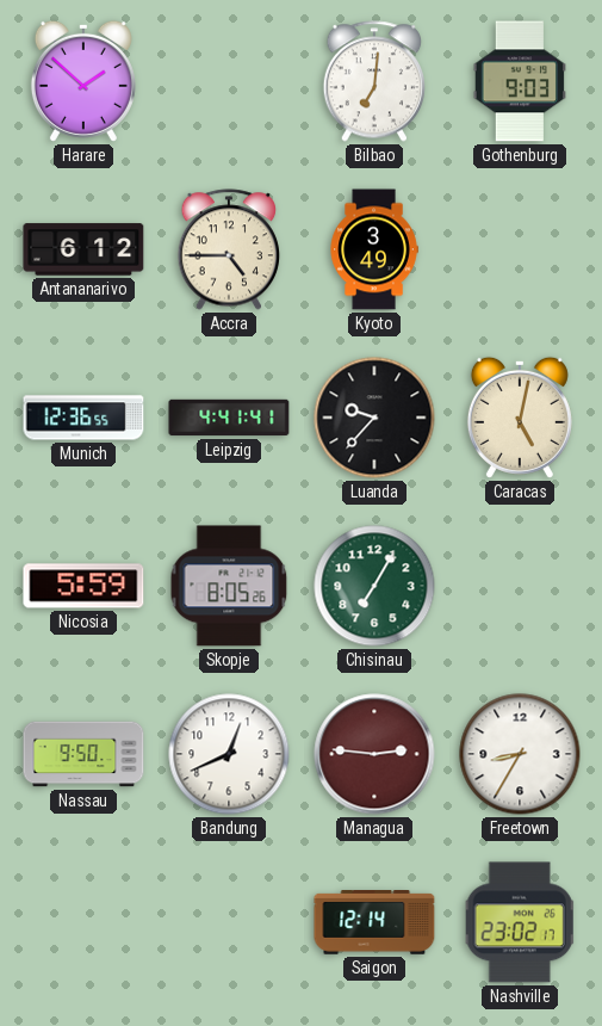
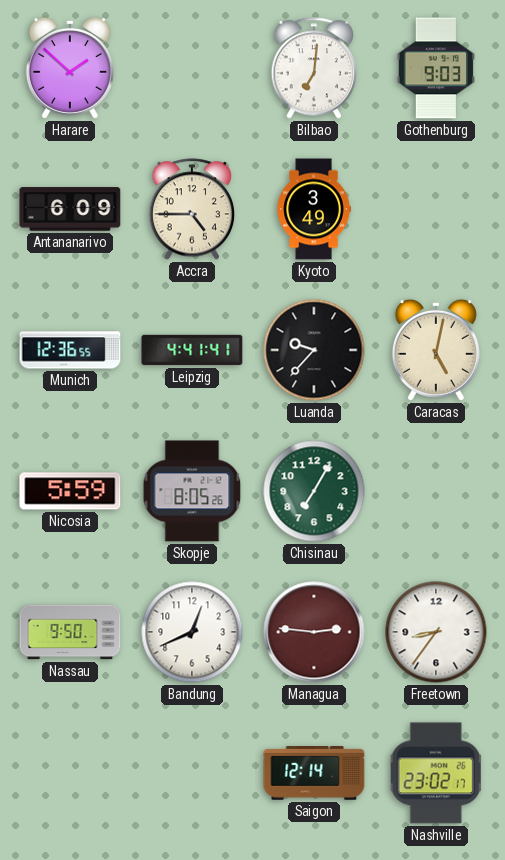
Antananarivo: 6:12 -> 6:09 (70, 209)
Freetown: 8:35 -> 8:36 (436, 632)
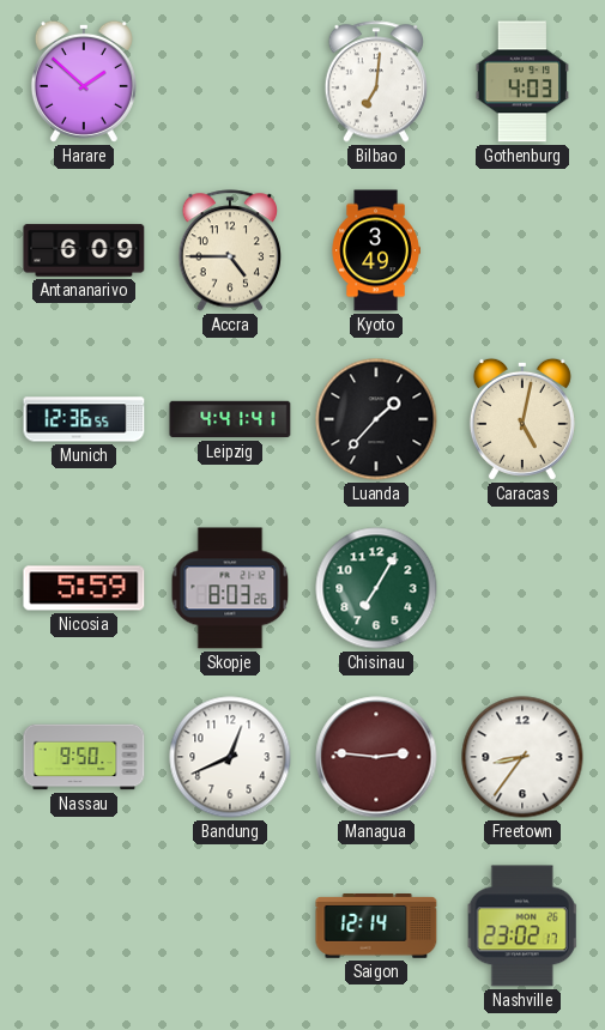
Gothenburg: 9:03 -> 4:03 (522, 81)
Luanda: 9:37 -> 1:37 (376, 419)
Skopje: 8:05 -> 8:03 (230, 588)
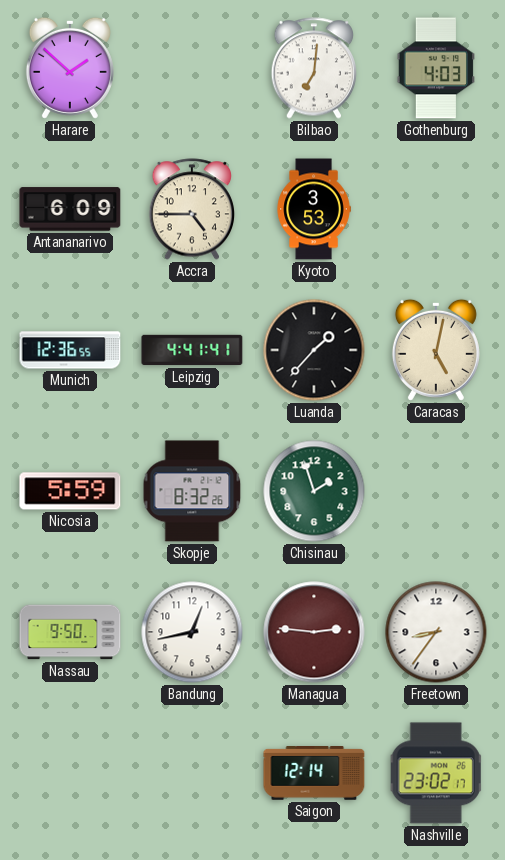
Kyoto: 3:49 -> 3:53 (314, 209)
Skopje: 8:03 -> 8:32 (192, 491)
Chisinau: 7:05 -> 1:57 (314, 491)
Bandung: 12:41 -> 12:43 (192, 632)
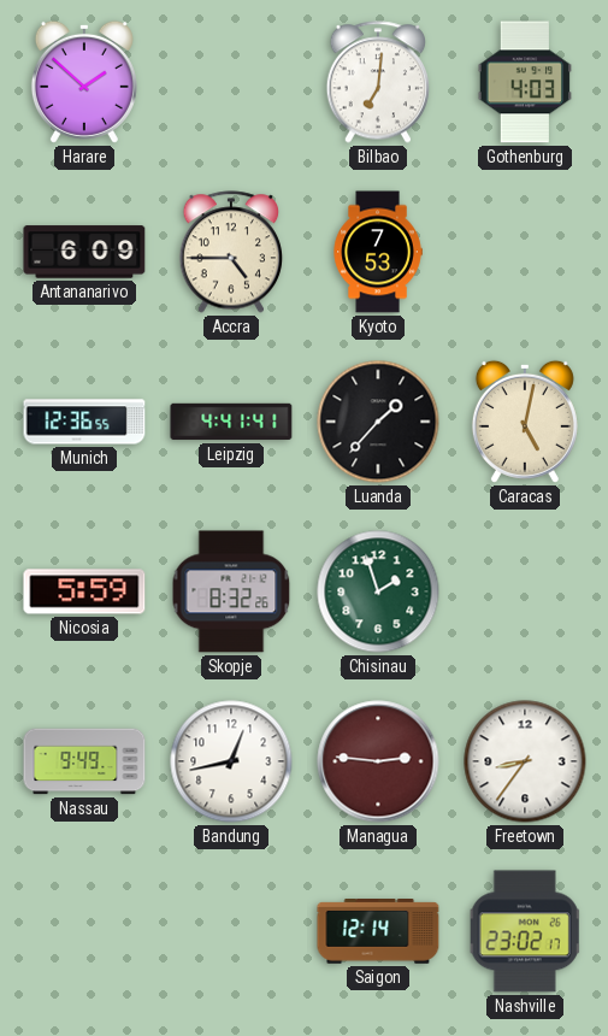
Kyoto: 3:53 -> 7:53 (378, 252)
Nassau: 9:50 -> 9:49 (84, 761)
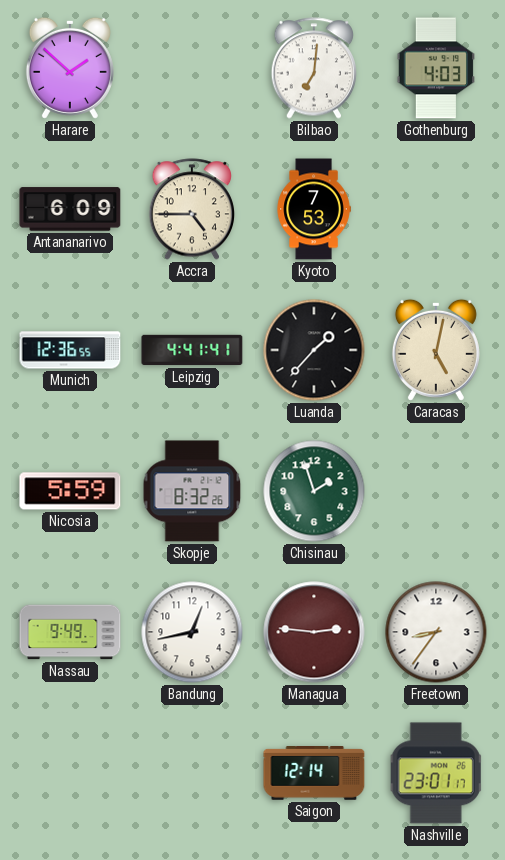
Nashville: 23:02 -> 23:01 (436, 773)
